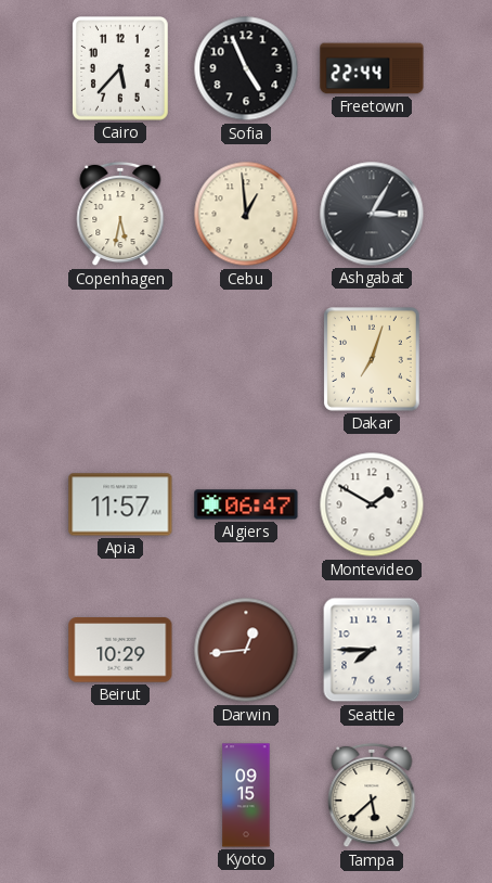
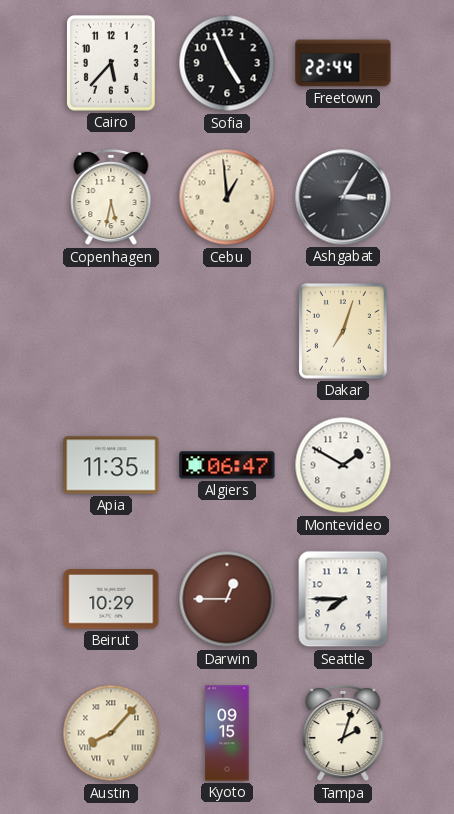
Apia: 11:57 -> 11:35 (111, 465)
Darwin: 12:44 -> 12:45 (227, 599)
Austin: none -> 8:07 (111, 733)
Tampa: 5:38 -> 2:03 (343, 733)
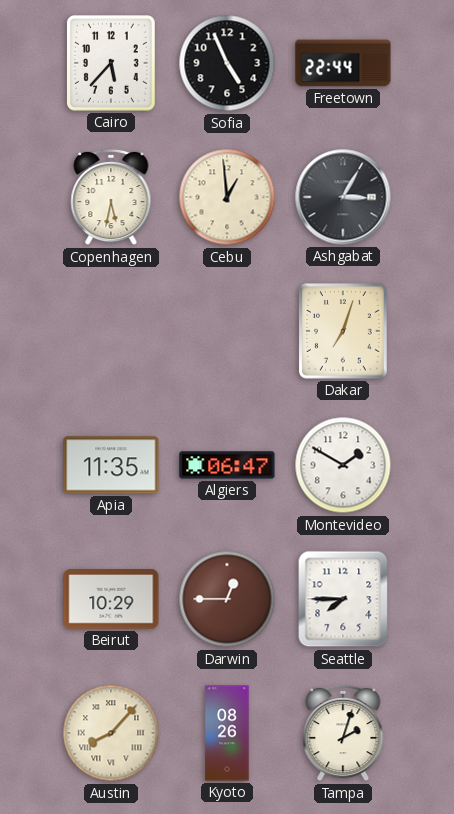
Kyoto: 09:15 -> 08:26 (227, 733)
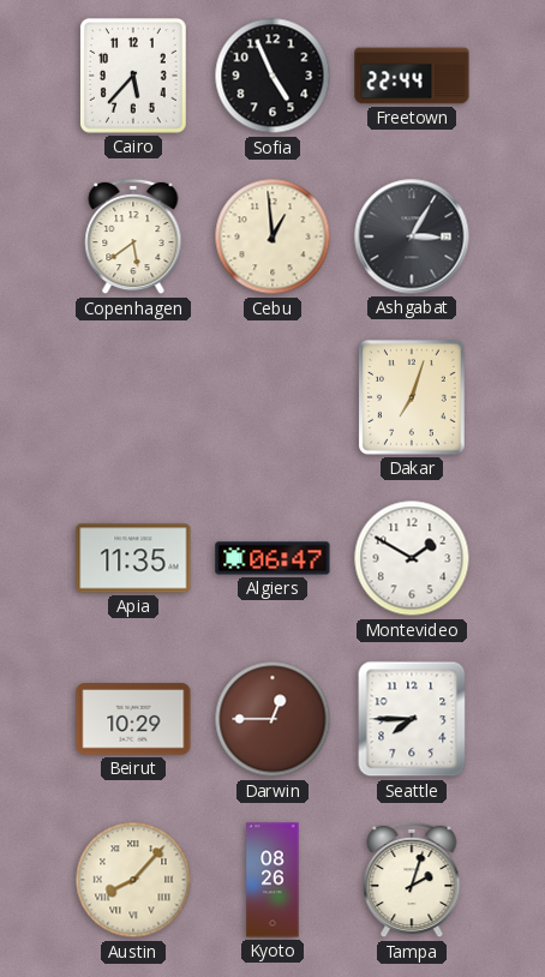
Copenhagen: 5:32 -> 5:39 (133, 236)
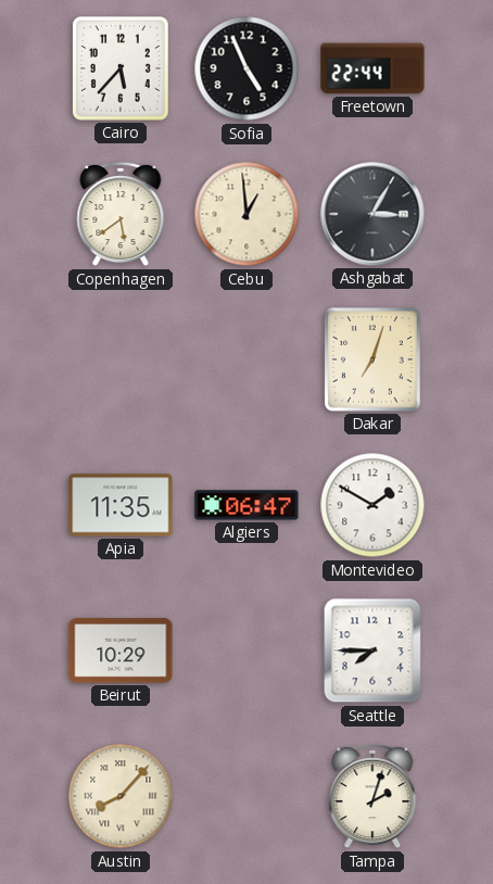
Darwin: 12:45 -> none (272, 719)
Kyoto: 08:26 -> none (272, 880)
